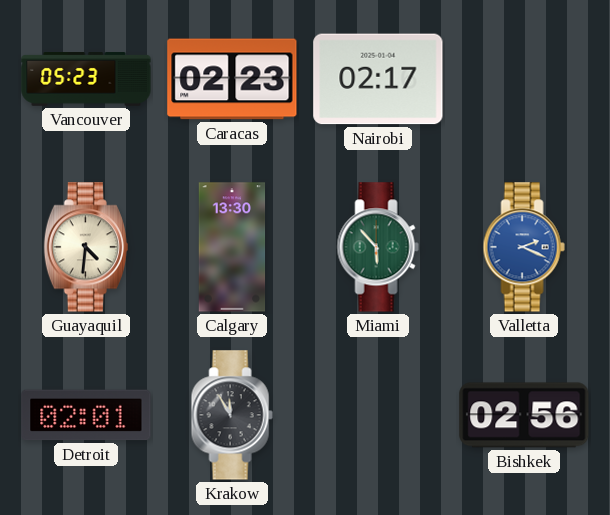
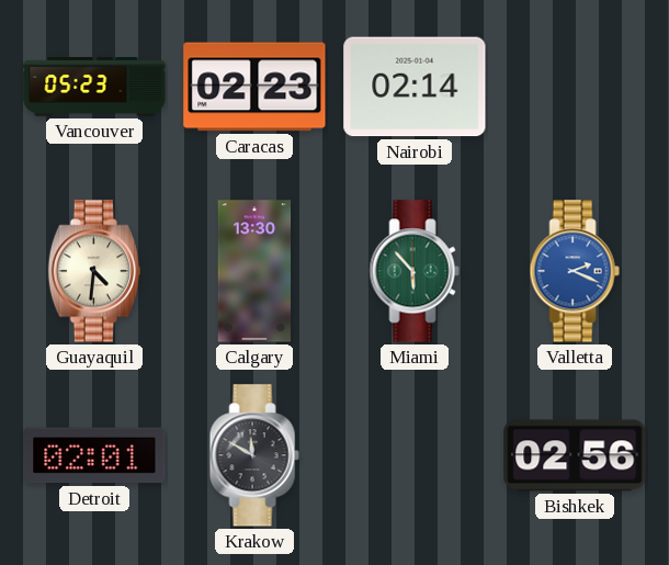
Nairobi: 02:17 -> 02:14 (415, 87)
Krakow: 11:55 -> 11:50 (254, 455)
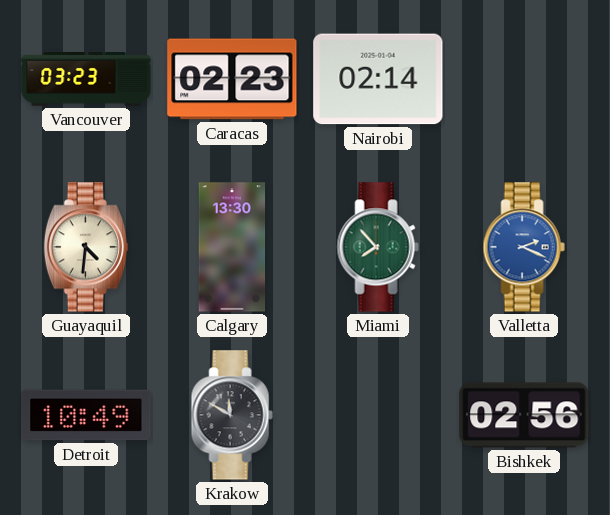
Vancouver: 05:23 -> 03:23 (86, 79)
Miami: 5:53 -> 7:53 (378, 247)
Detroit: 02:01 -> 10:49 (86, 415)
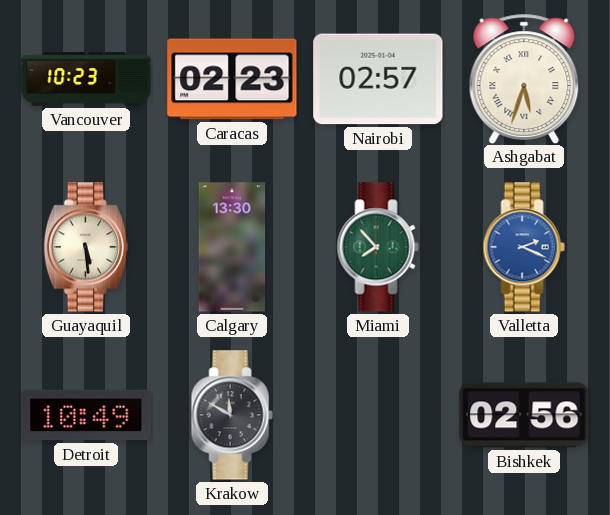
Vancouver: 03:23 -> 10:23 (86, 79)
Nairobi: 02:14 -> 02:57 (378, 79)
Ashgabat: none -> 5:33 (524, 78)
Guayaquil: 4:31 -> 5:29 (86, 247)
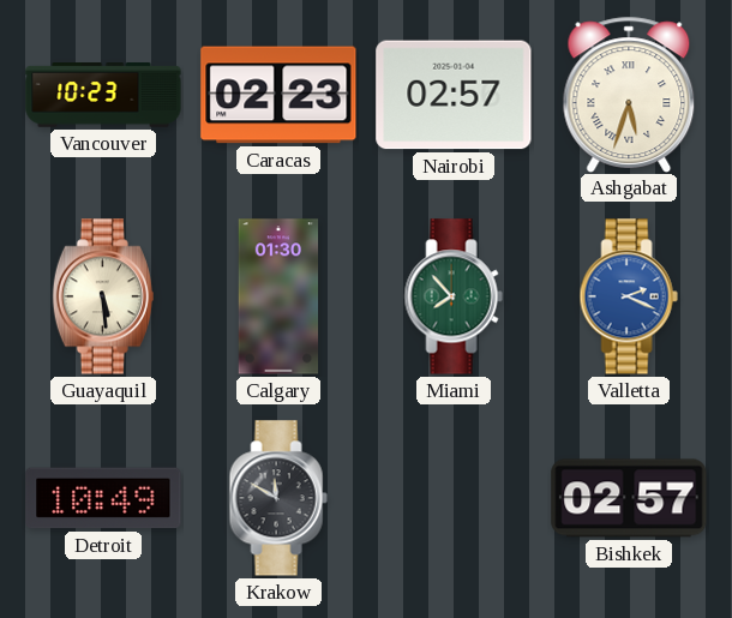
Calgary: 13:30 -> 01:30 (278, 296)
Bishkek: 02:56 -> 02:57 (629, 498)
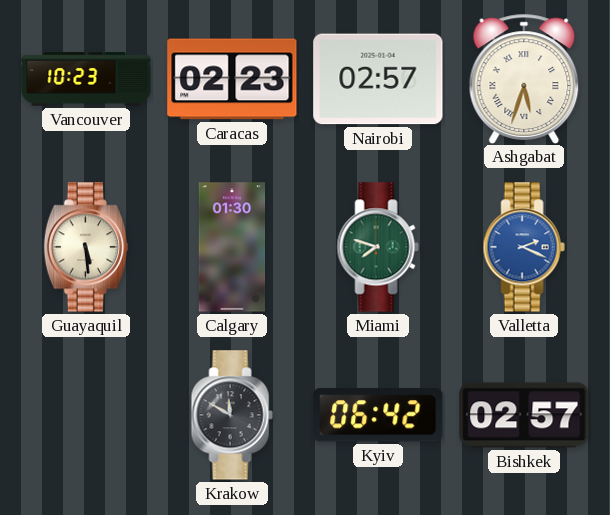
Miami: 7:53 -> 7:48 (378, 247)
Detroit: 10:49 -> none (103, 498)
Kyiv: none -> 06:42 (378, 415)
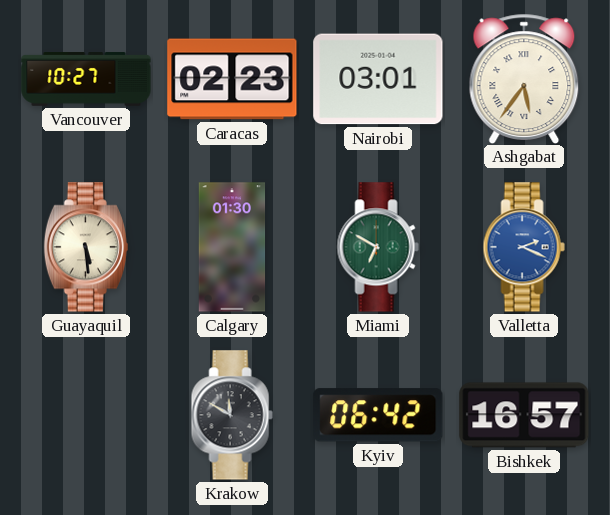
Vancouver: 10:23 -> 10:27 (86, 79)
Nairobi: 02:57 -> 03:01 (378, 79)
Ashgabat: 5:33 -> 5:36 (524, 78)
Miami: 7:48 -> 6:50 (378, 247)
Bishkek: 02:57 -> 16:57 (524, 415)
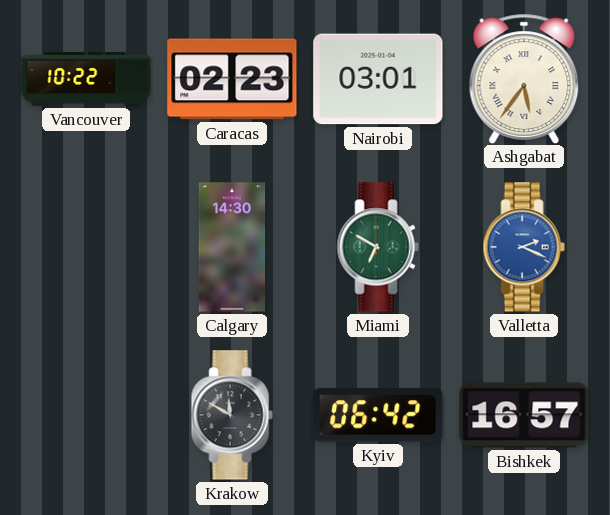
Vancouver: 10:27 -> 10:22 (86, 79)
Guayaquil: 5:29 -> none (86, 247)
Calgary: 01:30 -> 14:30 (232, 247)
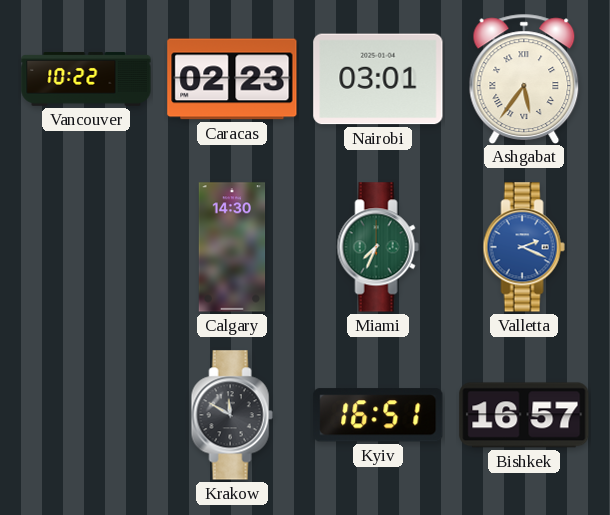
Miami: 6:50 -> 7:34 (378, 247)
Kyiv: 06:42 -> 16:51 (378, 415)
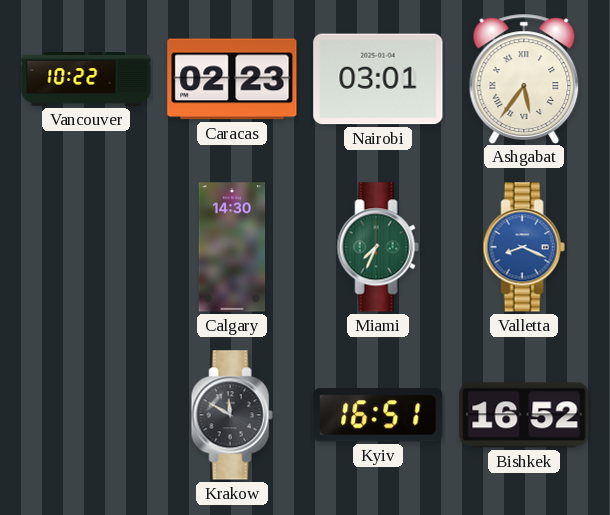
Valletta: 2:19 -> 8:19 (524, 247)
Bishkek: 16:57 -> 16:52 (524, 415)
